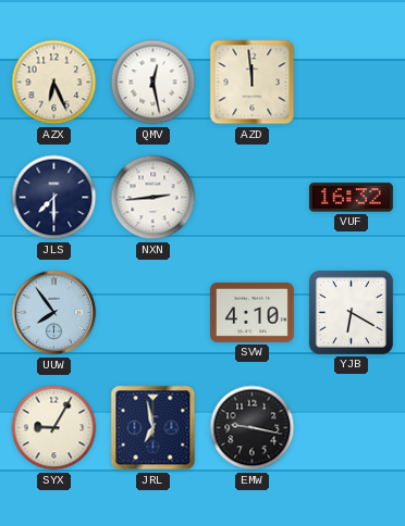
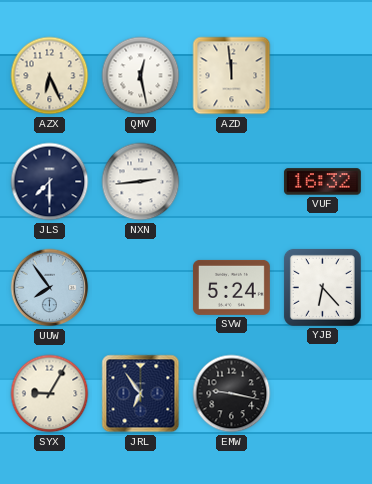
SVW: 4:10 -> 5:24 (231, 287)
YJB: 6:20 -> 6:23 (322, 287)
JRL: 6:58 -> 6:54 (141, 394)
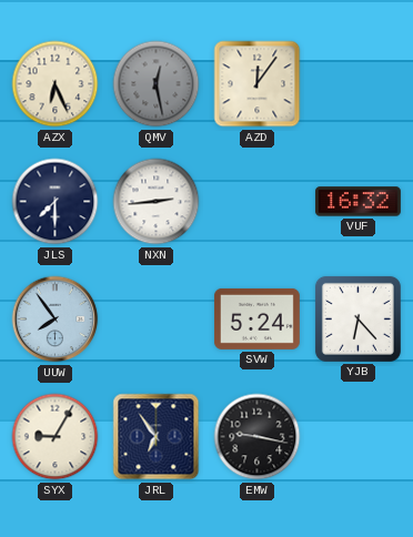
QMV dial: white -> grey (157, 84)
AZD: 11:59 -> 12:06 (258, 84)
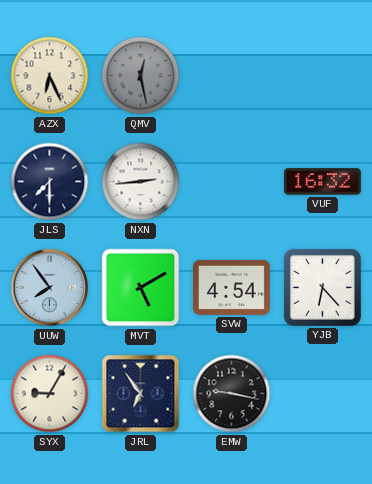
AZD: 12:06 -> none (258, 84)
MVT: none -> 5:10 (141, 288)
SVW: 5:24 -> 4:54 (231, 287)
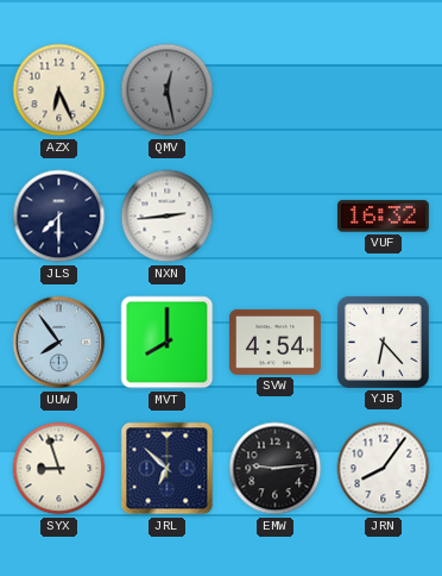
MVT: 5:10 -> 8:00 (168, 343)
SYX: 9:05 -> 8:57 (59, 469)
JRL: 6:54 -> 6:52 (168, 469)
EMW: 9:17 -> 9:14 (276, 469)
JRN: none -> 8:06 (384, 469)
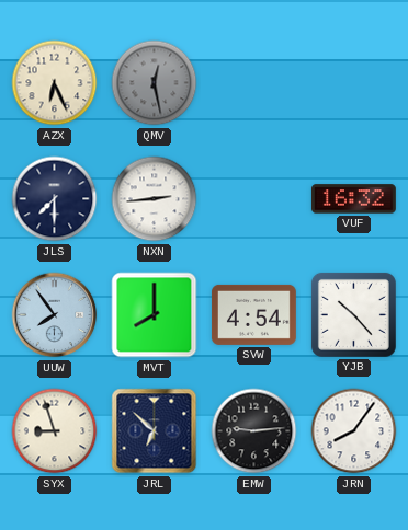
YJB: 6:23 -> 10:23 (353, 314)
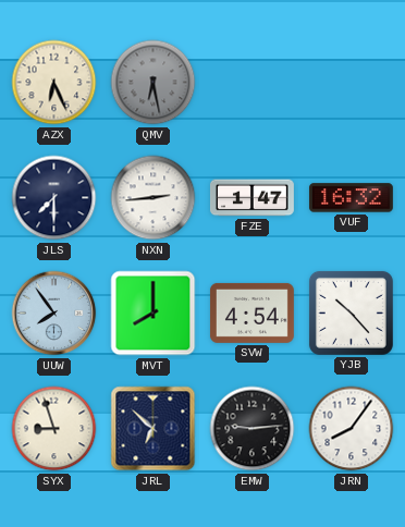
QMV: 12:28 -> 6:28 (154, 83)
FZE: none -> 1:47 (251, 198)
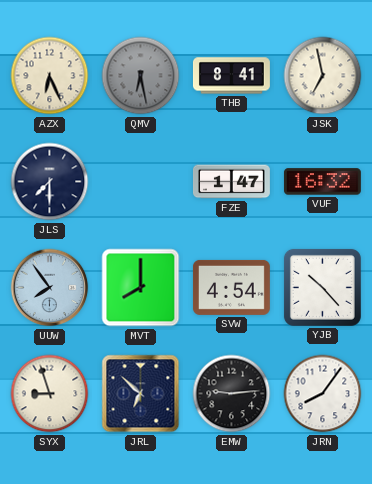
THB: none -> 8:41 (231, 76)
JSK: none -> 6:58 (323, 76)
NXN: 2:44 -> none (154, 198)
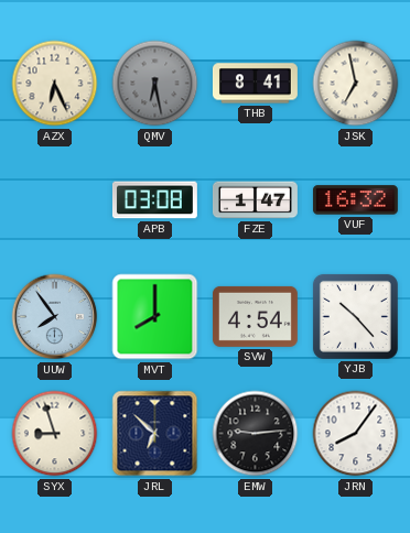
JLS: 7:30 -> none (50, 182)
APB: none -> 03:08 (154, 200)
